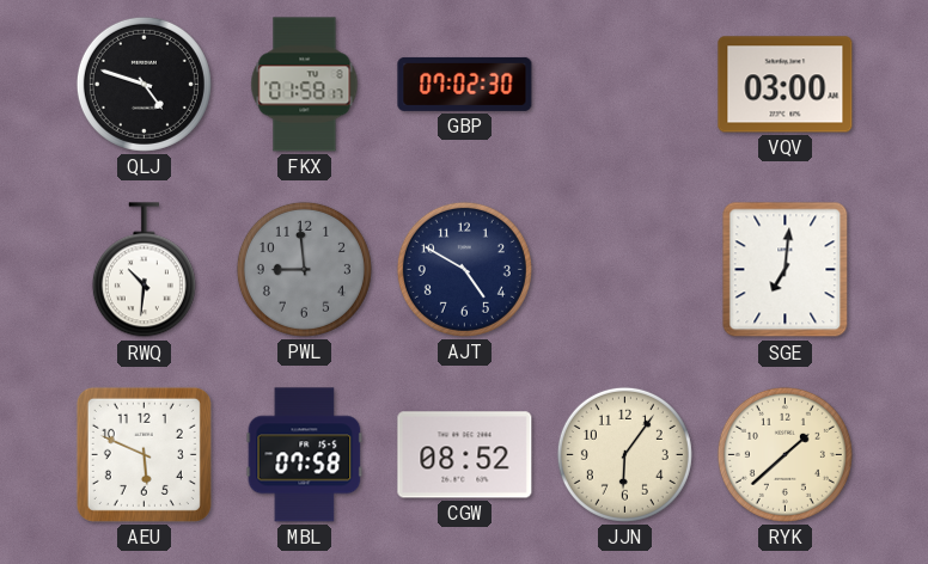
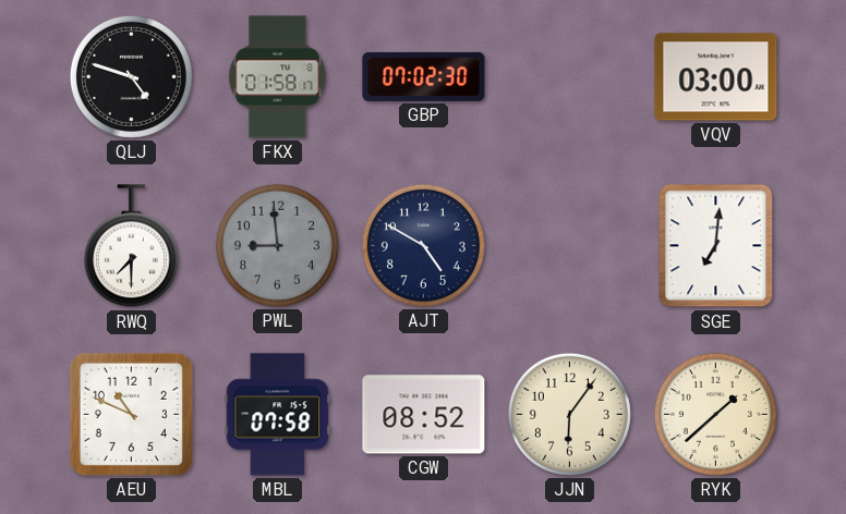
RWQ: 10:31 -> 7:30 (131, 246)
AEU: 5:49 -> 10:49 (131, 414)
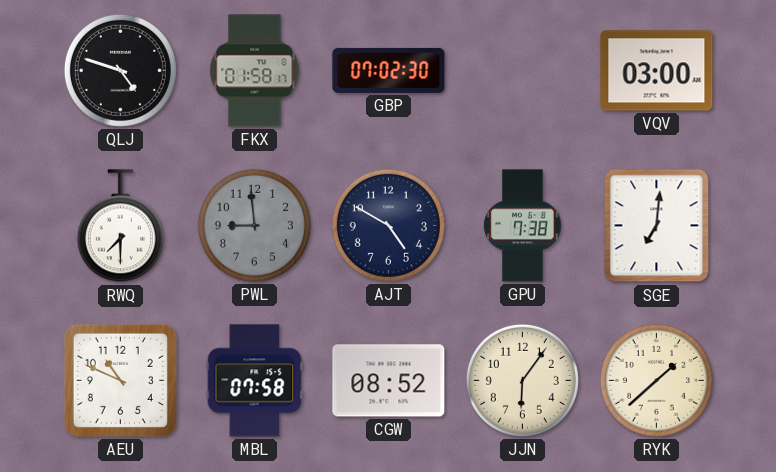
GPU: none -> 7:38 (523, 226)
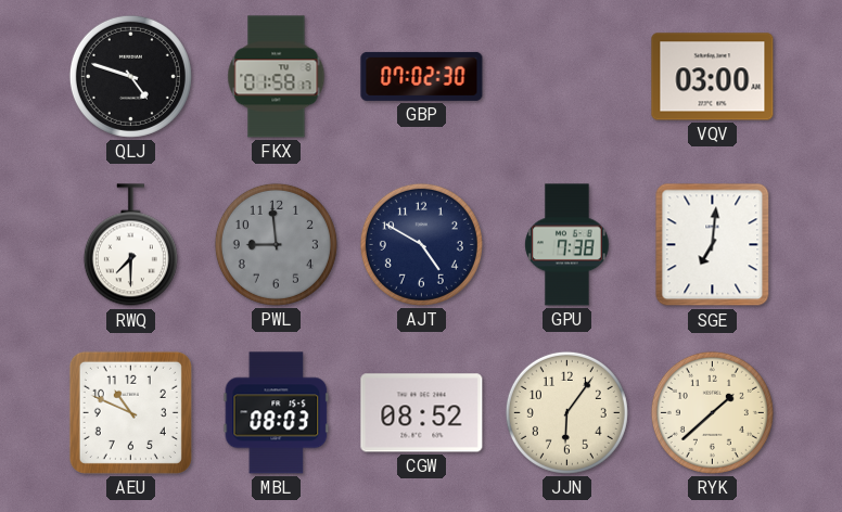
MBL: 07:58 -> 08:03 (277, 413)
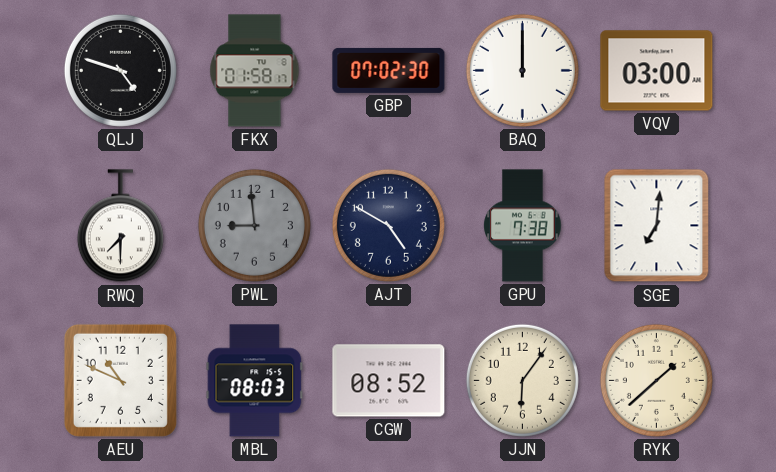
BAQ: none -> 12:00 (522, 70)
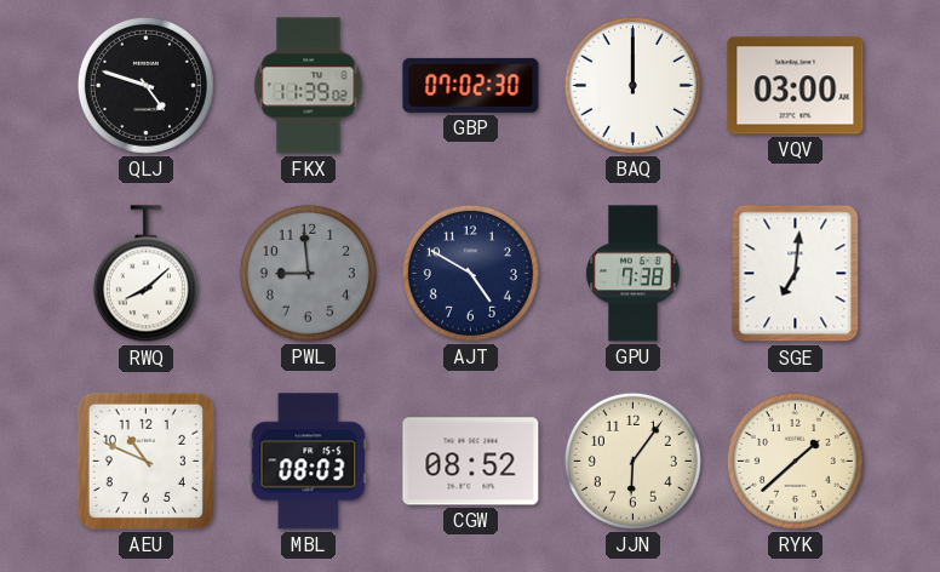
FKX: 01:58 -> 11:39 (309, 86)
RWQ: 7:30 -> 8:08 (145, 274)
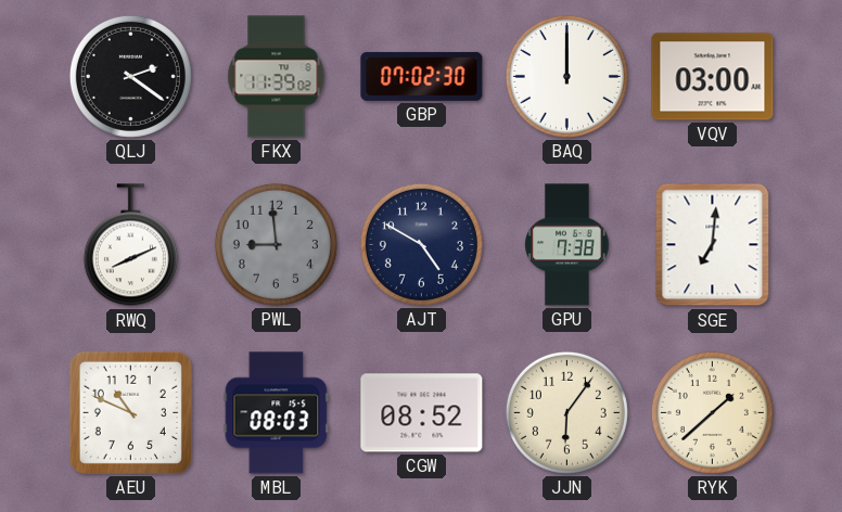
QLJ: 4:48 -> 2:21 (130, 76)
RWQ: 8:08 -> 8:11 (130, 245)
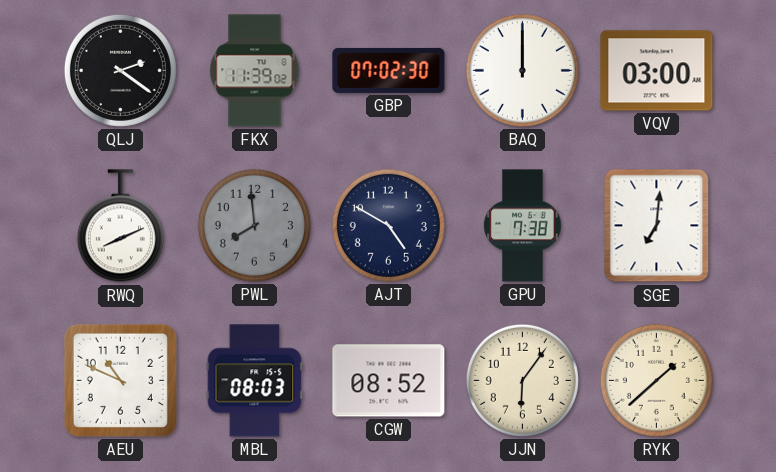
PWL: 8:59 -> 7:59 (254, 225)
